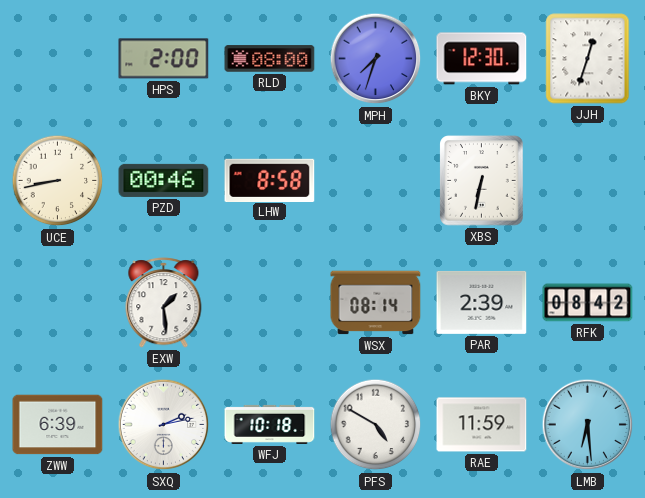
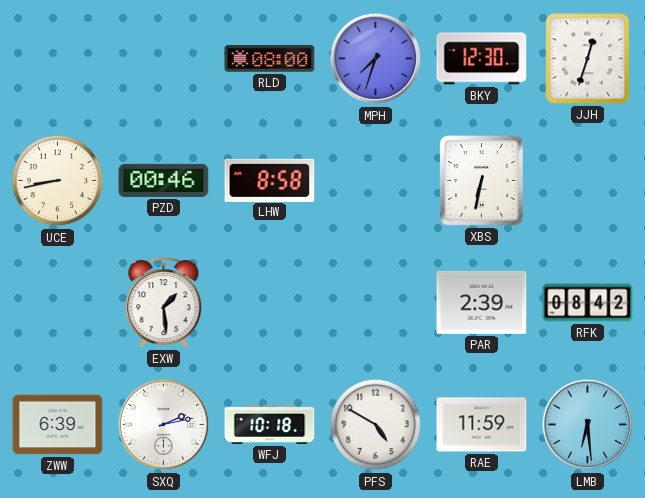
HPS: 2:00 -> none (164, 59)
WSX: 08:14 -> none (376, 303)
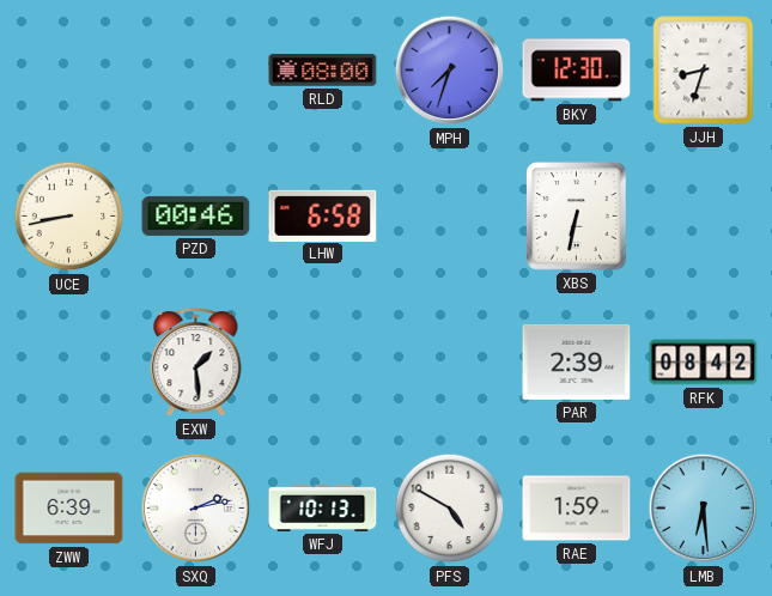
JJH: 12:33 -> 8:33 (704, 71)
LHW: 8:58 -> 6:58 (323, 215)
WFJ: 10:18 -> 10:13 (323, 507)
RAE: 11:59 -> 1:59 (577, 509)
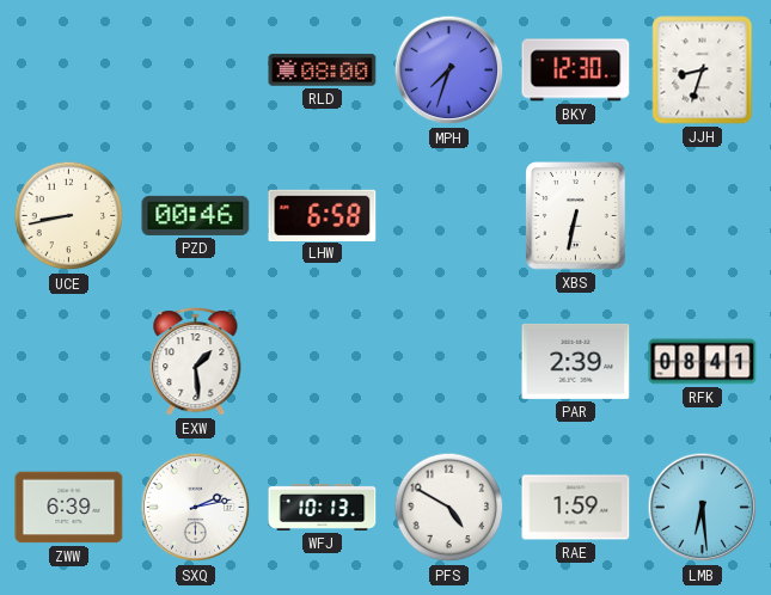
RFK: 08:42 -> 08:41 (703, 362)
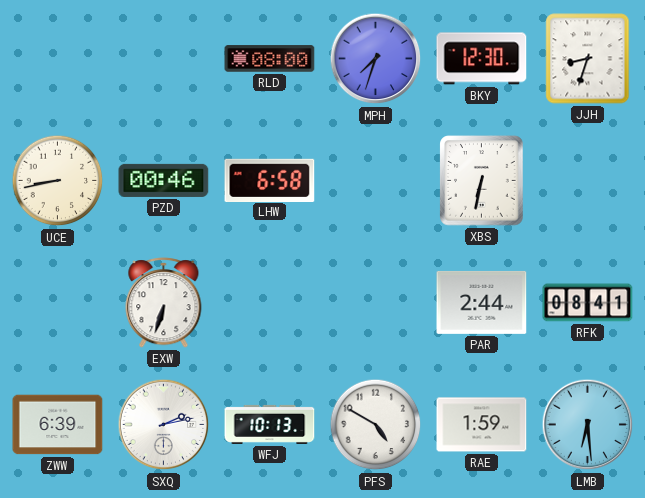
EXW: 1:29 -> 6:33 (164, 303)
PAR: 2:39 -> 2:44 (482, 302)
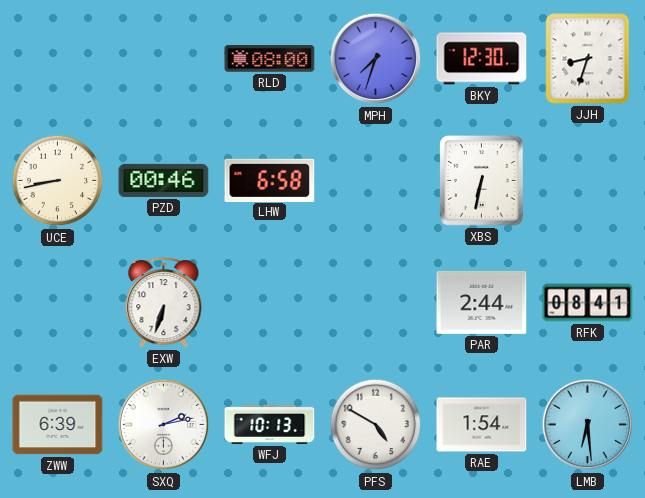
RAE: 1:59 -> 1:54 (482, 425)
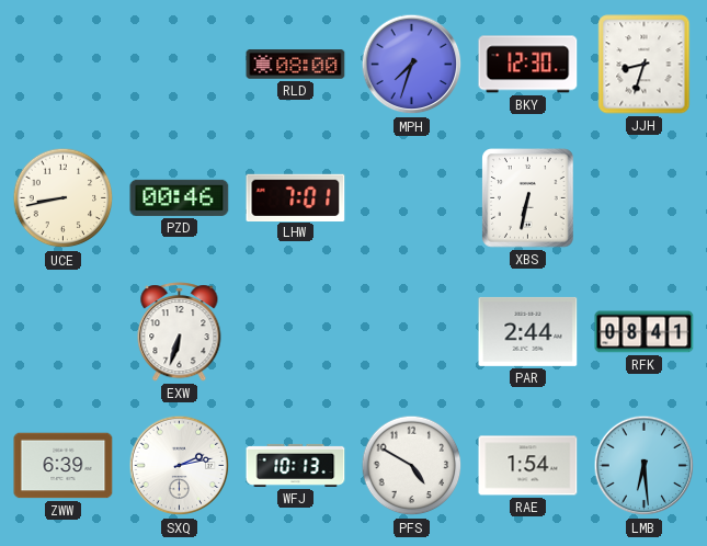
LHW: 6:58 -> 7:01 (296, 197)
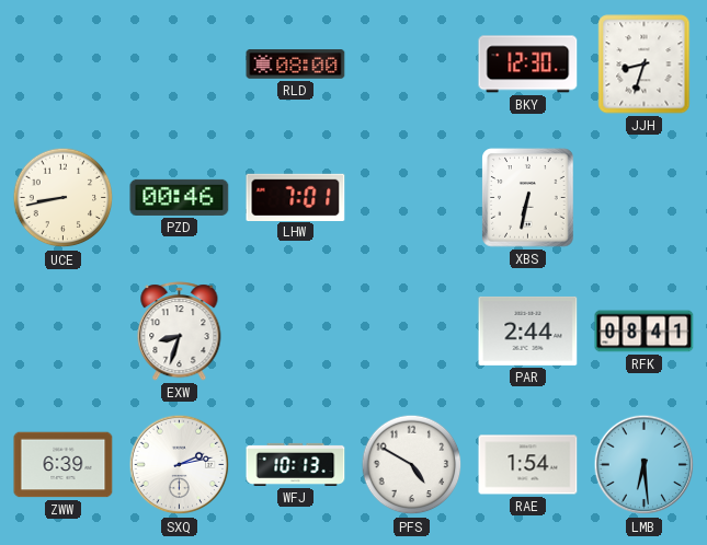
MPH: 7:33 -> none (412, 65)
EXW: 6:33 -> 8:33 (180, 332)
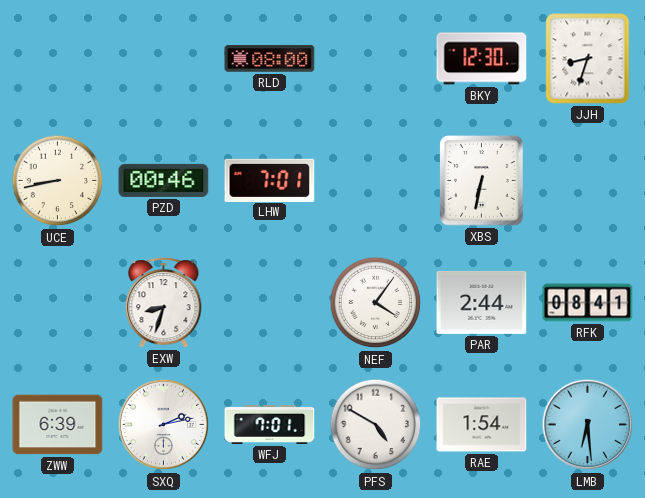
NEF: none -> 4:06 (376, 303)
WFJ: 10:13 -> 7:01 (270, 424)
